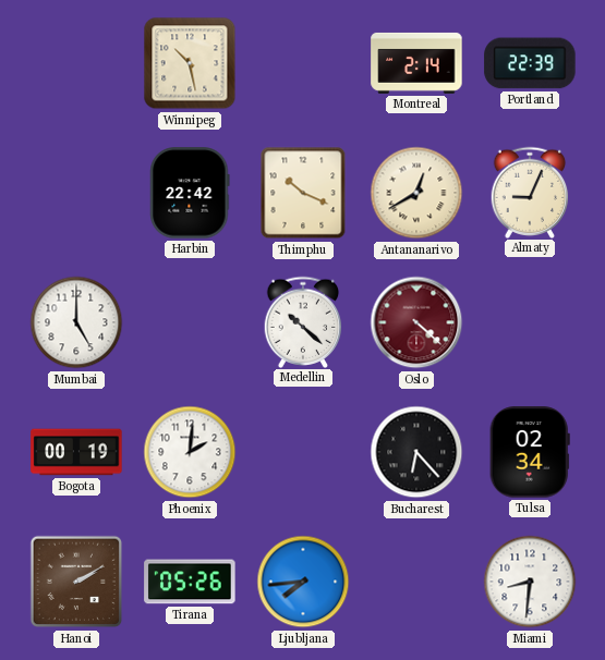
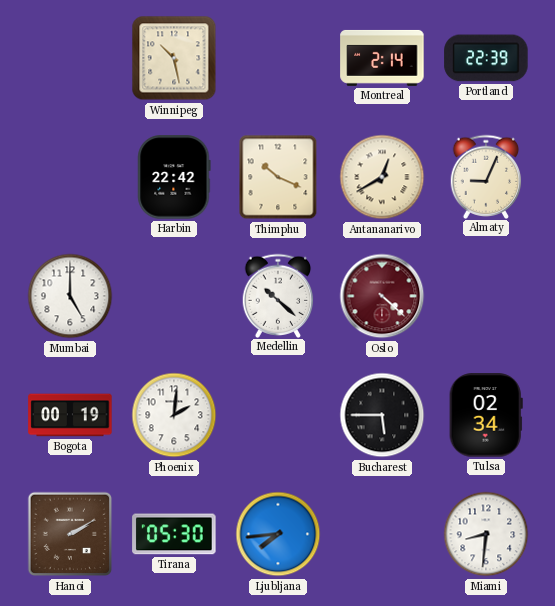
Bucharest: 6:23 -> 5:45 (382, 415)
Tirana: 05:26 -> 05:30 (174, 534)
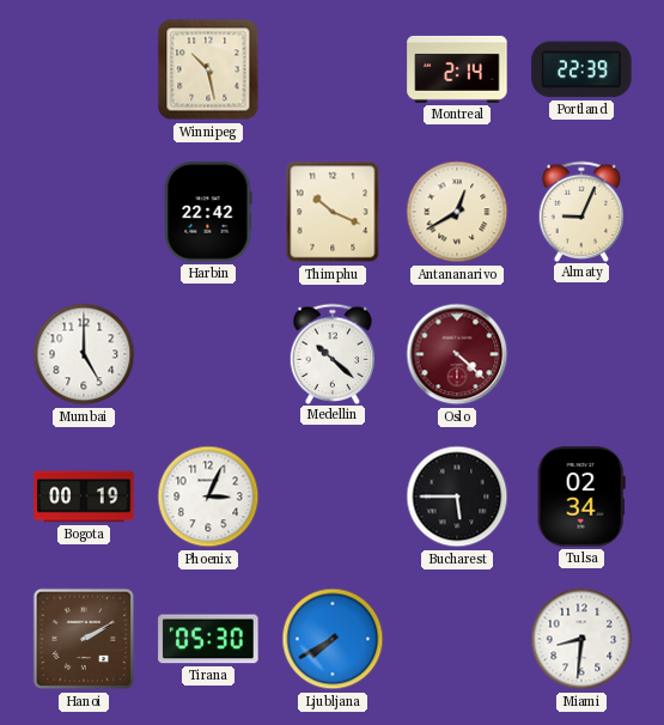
Phoenix: 2:01 -> 3:04 (208, 496)
Ljubljana: 7:44 -> 7:40 (333, 639)
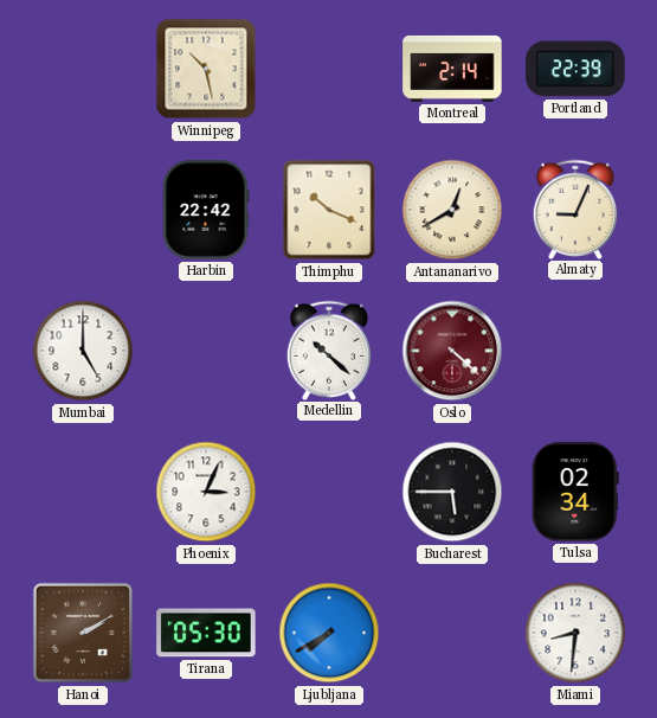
Bogota: 00:19 -> none (84, 496)
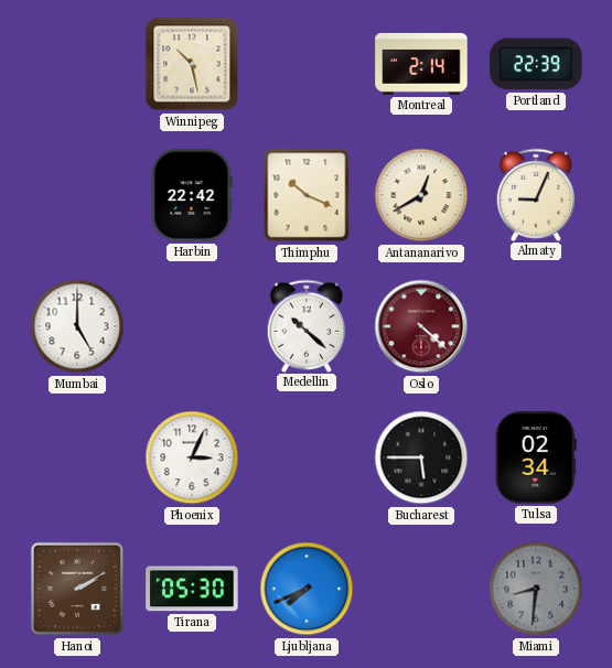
Ljubljana: 7:40 -> 7:41 (307, 589)
Miami dial: white -> grey (536, 589)
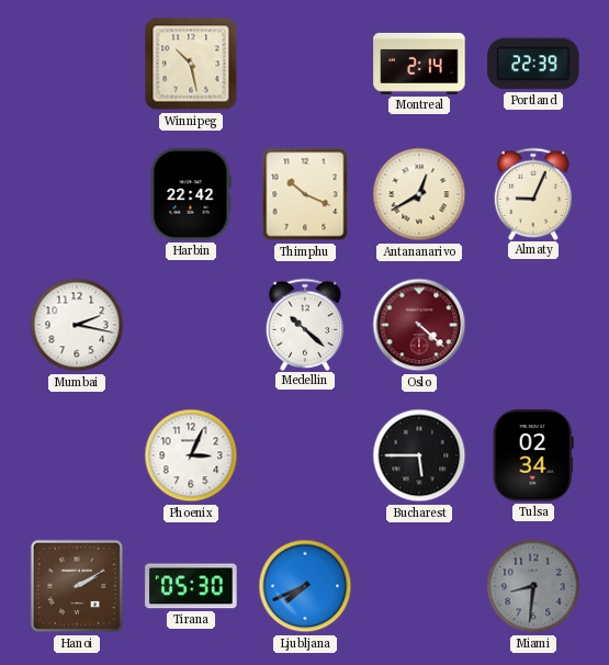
Mumbai: 5:00 -> 2:17 (77, 325)
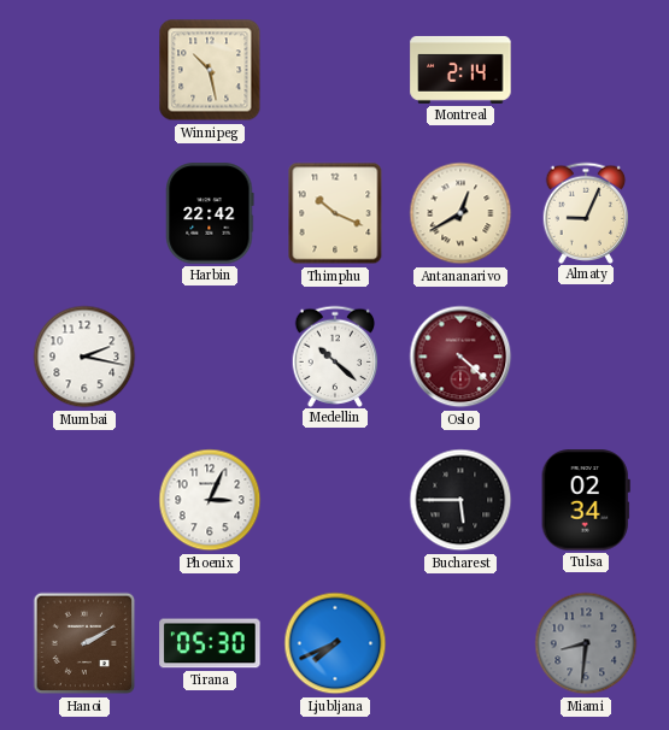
Portland: 22:39 -> none (533, 64)
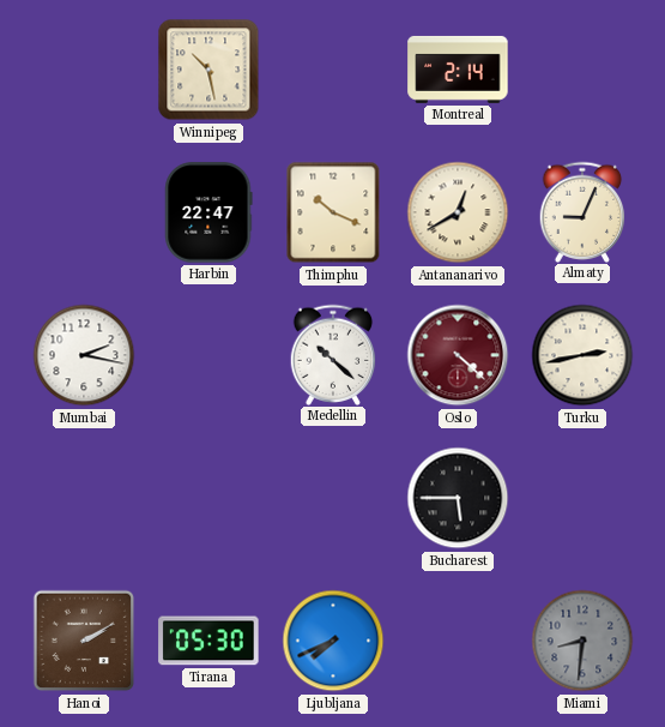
Harbin: 22:42 -> 22:47 (208, 212)
Turku: none -> 2:43 (582, 355)
Phoenix: 3:04 -> none (210, 500)
Tulsa: 02:34 -> none (586, 500)
